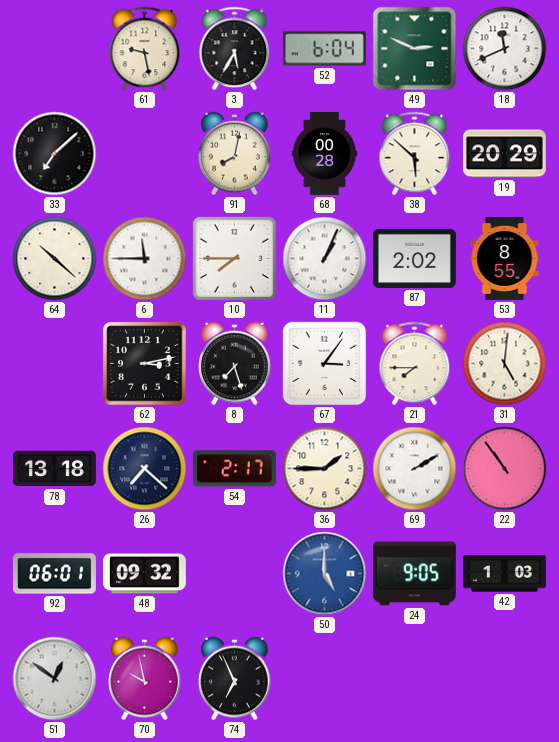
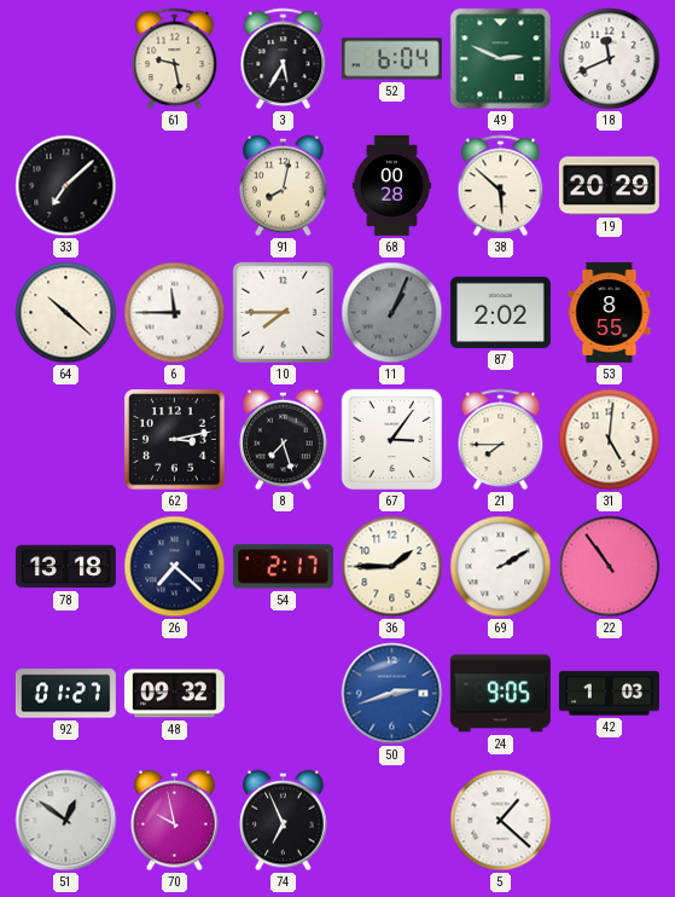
11 dial: white -> grey (392, 313)
92: 06:01 -> 01:27 (65, 694)
50: 5:00 -> 2:42 (392, 694)
5: none -> 1:22 (501, 821)
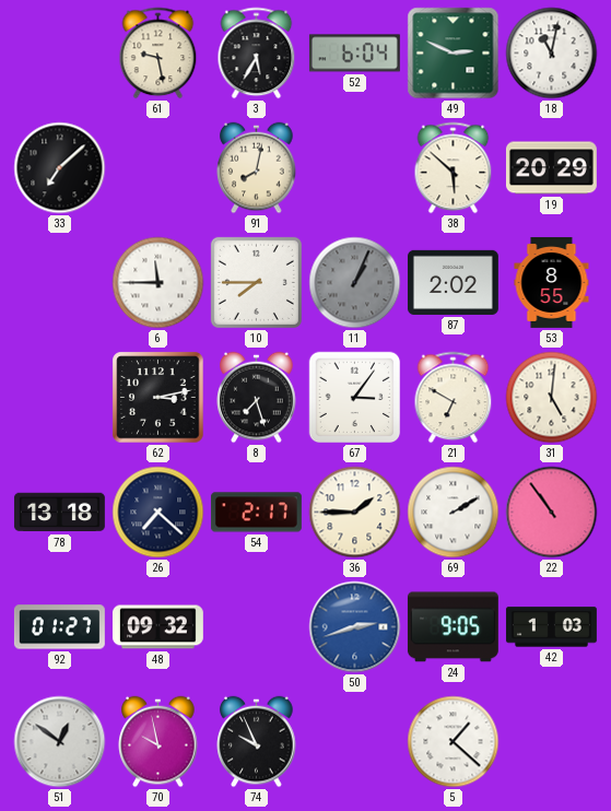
18: 11:41 -> 11:02 (552, 54)
68: 00:28 -> none (392, 185)
64: 10:22 -> none (66, 313)
21: 7:45 -> 6:50 (454, 398)
74: 6:56 -> 9:56 (257, 742)
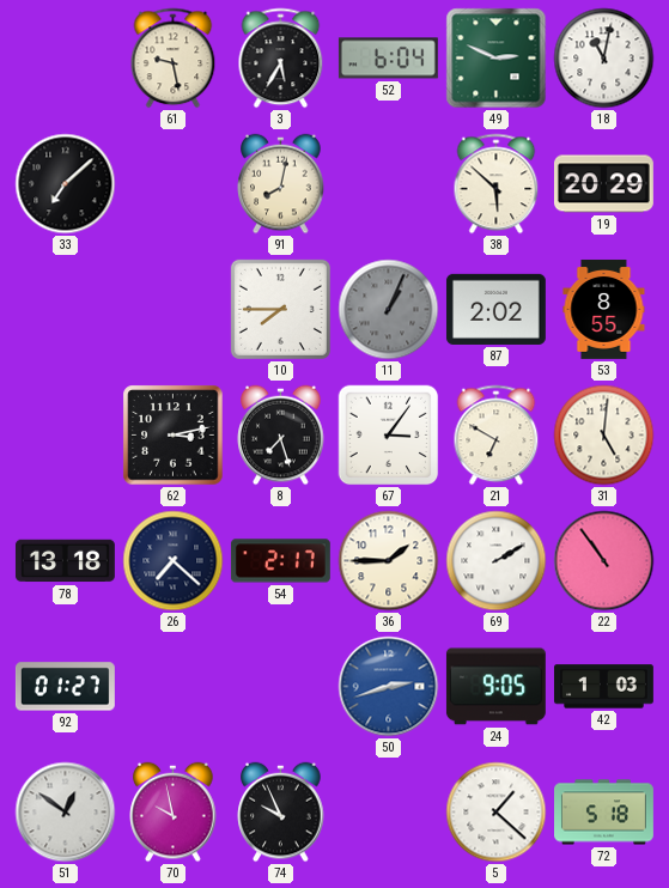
6: 11:45 -> none (158, 283)
48: 09:32 -> none (157, 627)
72: none -> 5:18 (604, 813)
